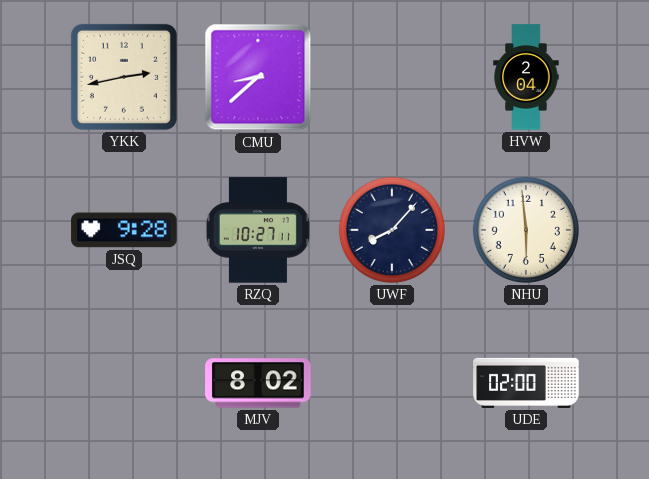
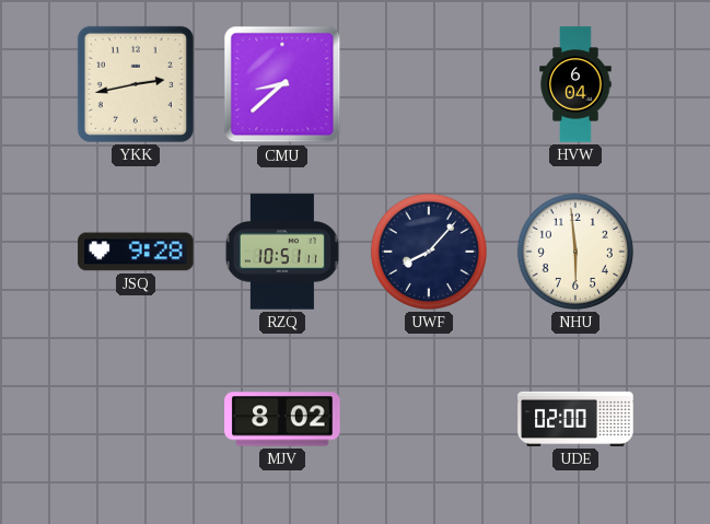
HVW: 2:04 -> 6:04 (575, 84)
RZQ: 10:27 -> 10:51 (282, 252)
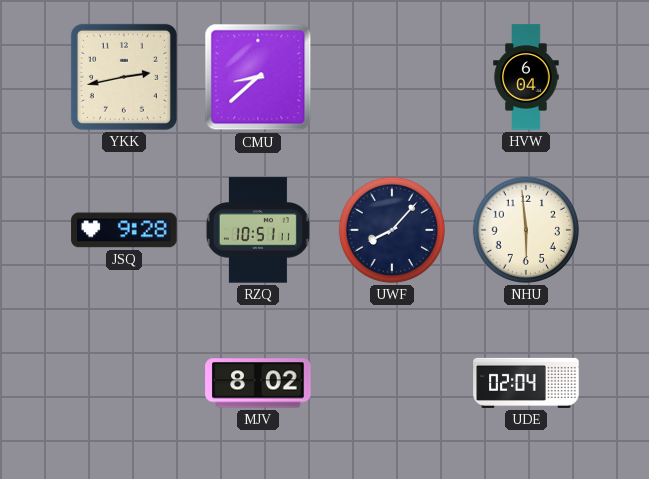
UDE: 02:00 -> 02:04 (526, 383)
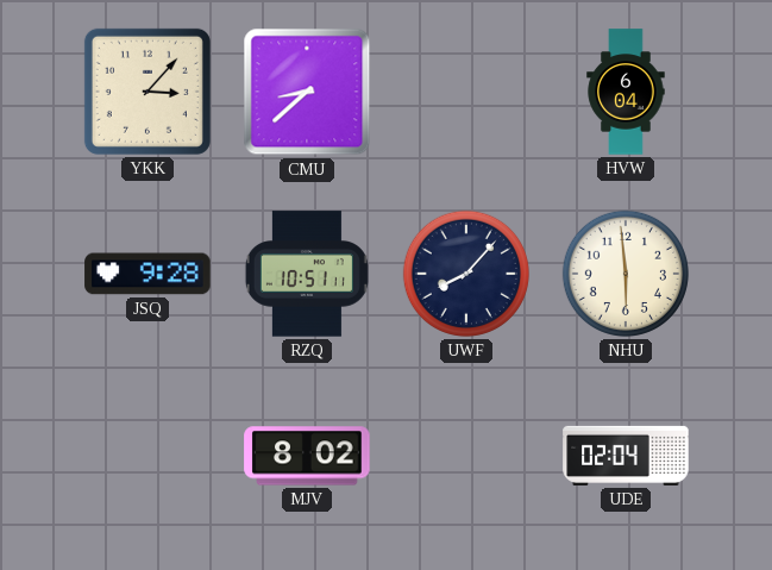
YKK: 2:43 -> 3:07 (148, 92)
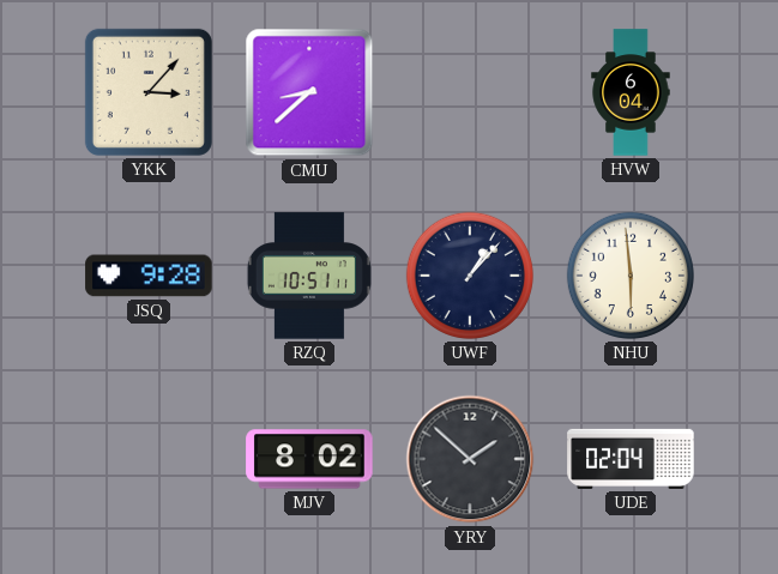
UWF: 8:07 -> 1:07 (470, 276)
YRY: none -> 1:52 (470, 459)
